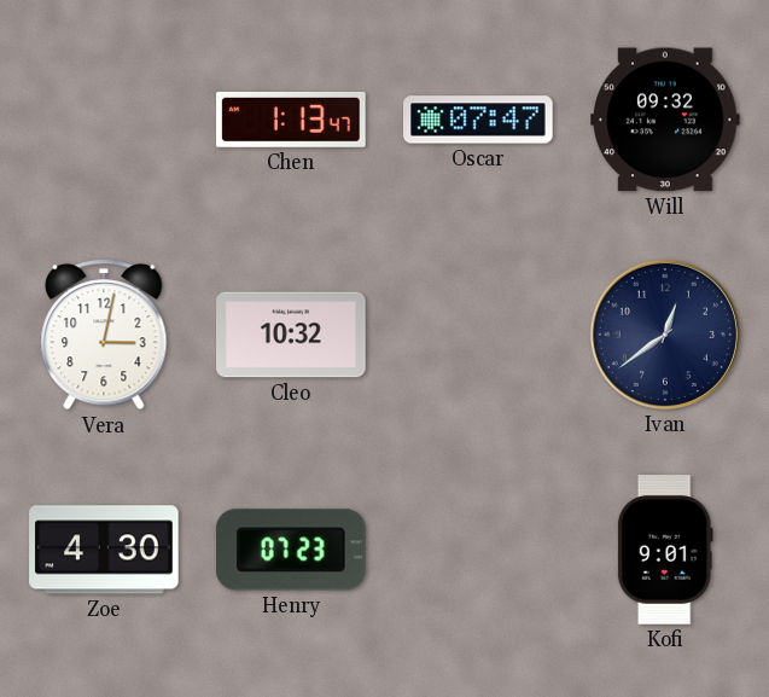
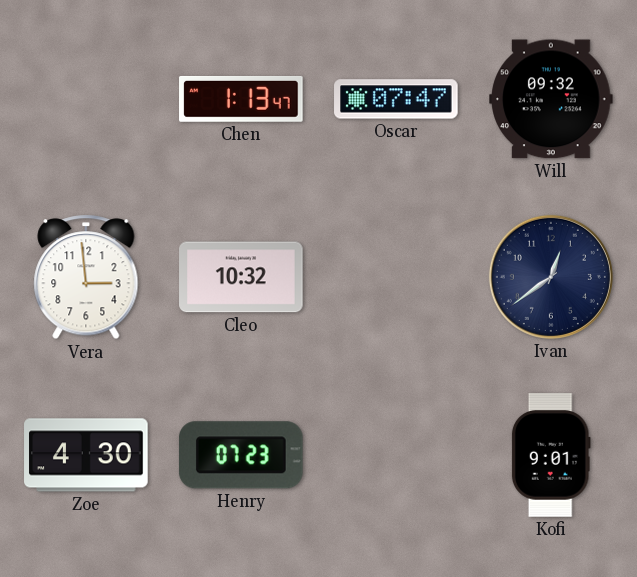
Vera: 3:02 -> 2:59 (86, 277)
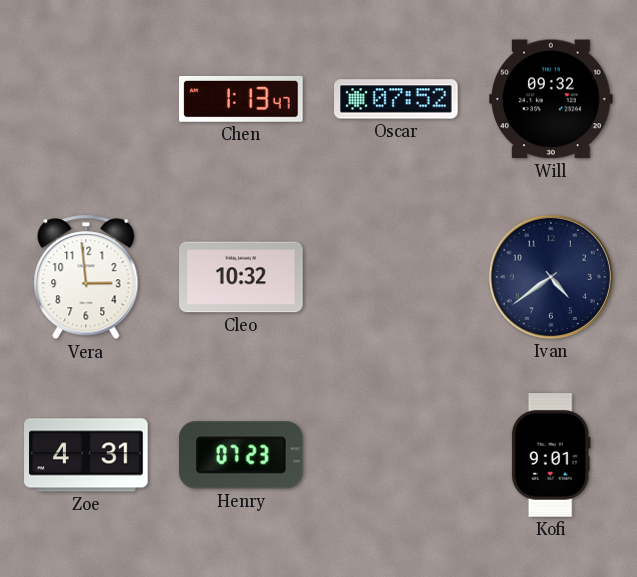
Oscar: 07:47 -> 07:52 (396, 99)
Ivan: 12:39 -> 4:39 (551, 277)
Zoe: 4:30 -> 4:31 (86, 455)
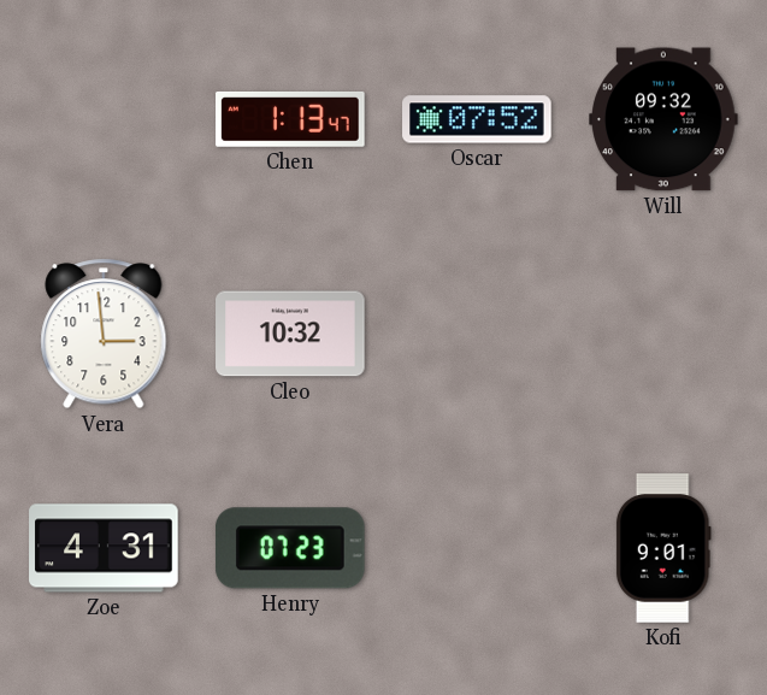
Ivan: 4:39 -> none (551, 277)
